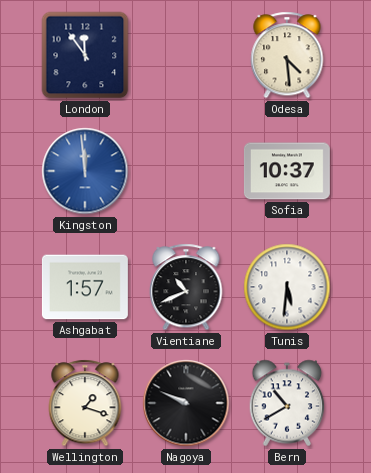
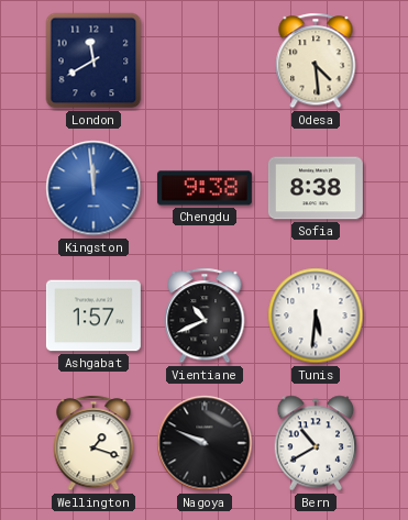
London: 11:54 -> 11:40 (93, 60)
Chengdu: none -> 9:38 (205, 188)
Sofia: 10:37 -> 8:38 (316, 188)
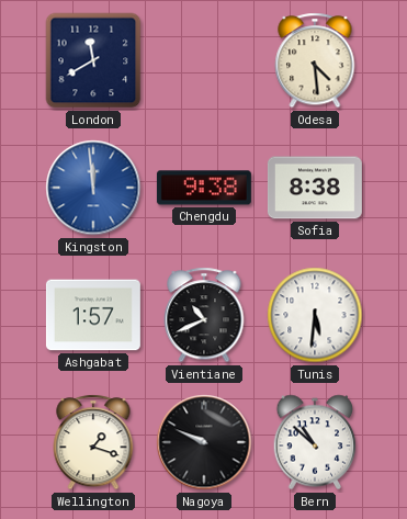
Bern: 10:40 -> 10:52 (315, 442)
